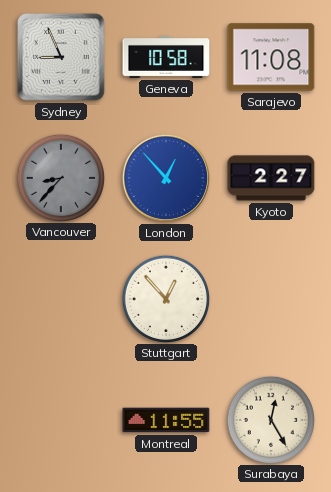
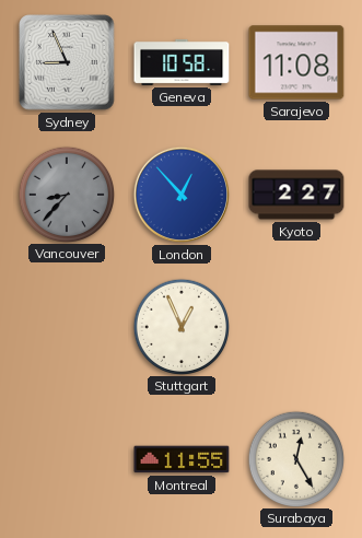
Stuttgart: 12:53 -> 12:56 (180, 326)
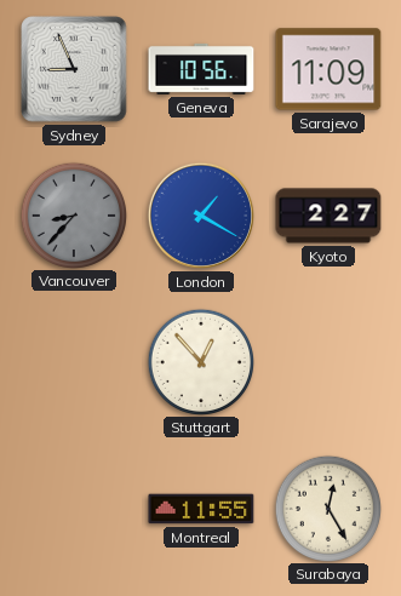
Geneva: 10:58 -> 10:56 (201, 69)
Sarajevo: 11:08 -> 11:09 (328, 69)
London: 12:53 -> 1:20 (201, 216)
Stuttgart: 12:56 -> 12:53 (200, 361)
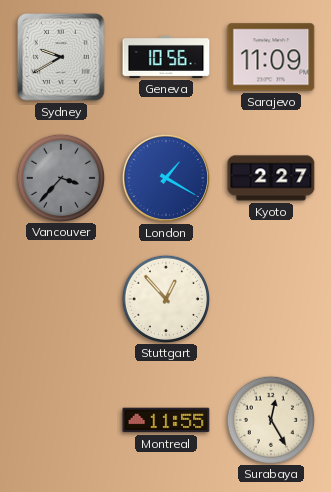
Sydney: 8:56 -> 9:40 (61, 57)
Vancouver: 8:37 -> 3:37 (60, 177)
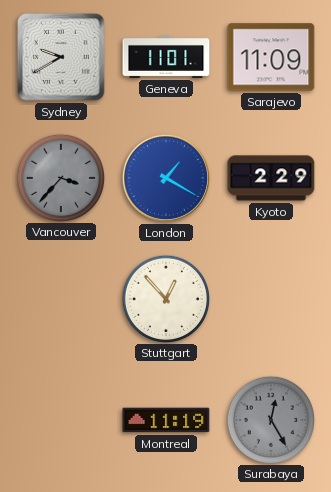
Geneva: 10:56 -> 11:01 (166, 57)
Kyoto: 2:27 -> 2:29 (271, 178)
Montreal: 11:55 -> 11:19 (166, 420)
Surabaya dial: cream -> grey (270, 419)
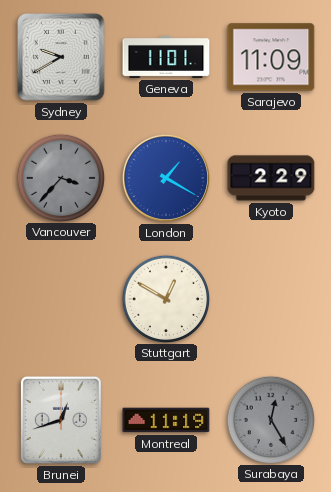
Stuttgart: 12:53 -> 12:50 (165, 298)
Brunei: none -> 12:42 (61, 420)
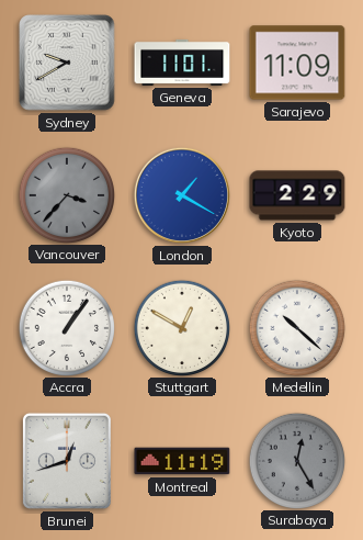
Accra: none -> 1:06 (66, 327)
Medellin: none -> 10:22 (296, 327)
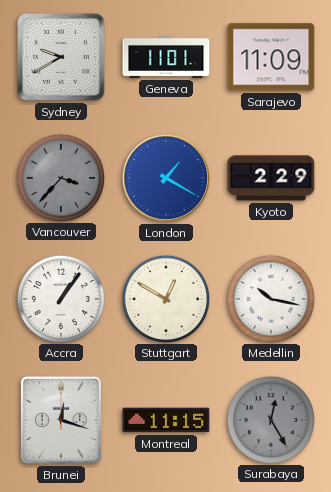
Medellin: 10:22 -> 10:17 (270, 298)
Brunei: 12:42 -> 12:18 (61, 420)
Montreal: 11:19 -> 11:15 (166, 420)
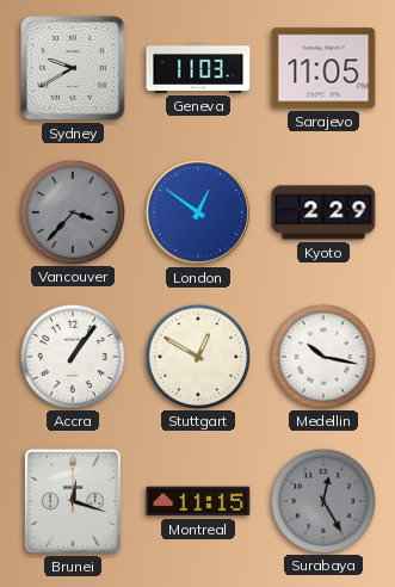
Geneva: 11:01 -> 11:03 (198, 68)
Sarajevo: 11:09 -> 11:05 (323, 68)
London: 1:20 -> 12:51 (198, 212)
